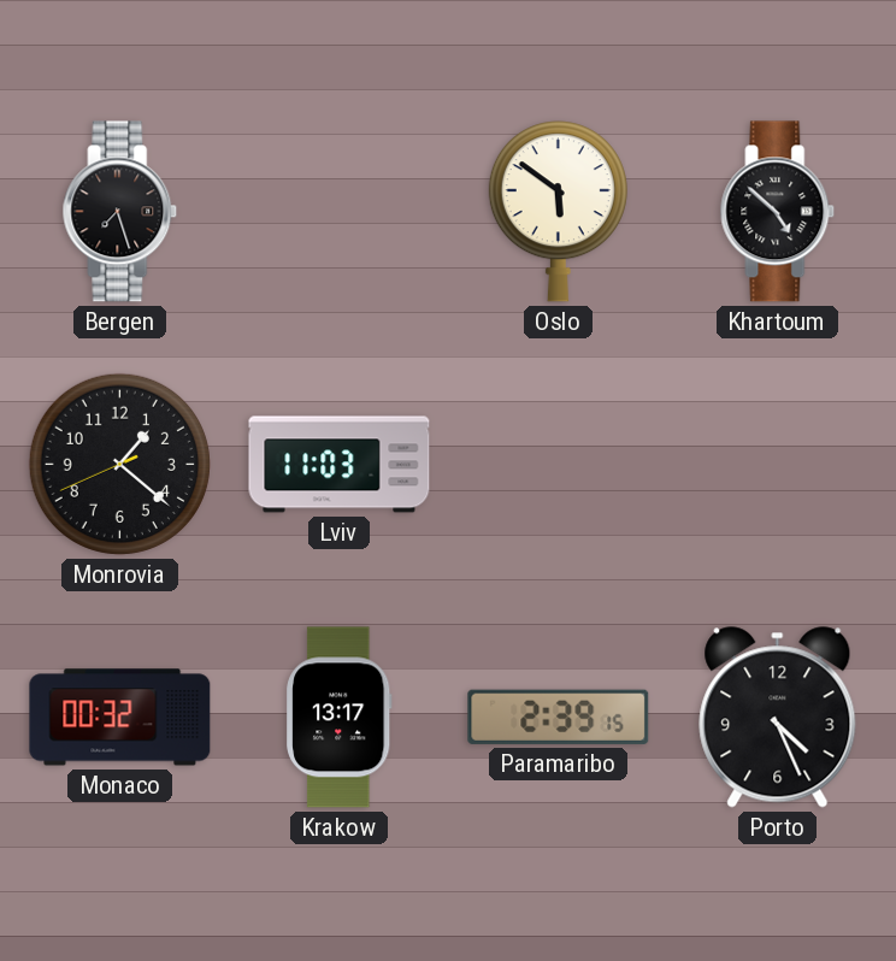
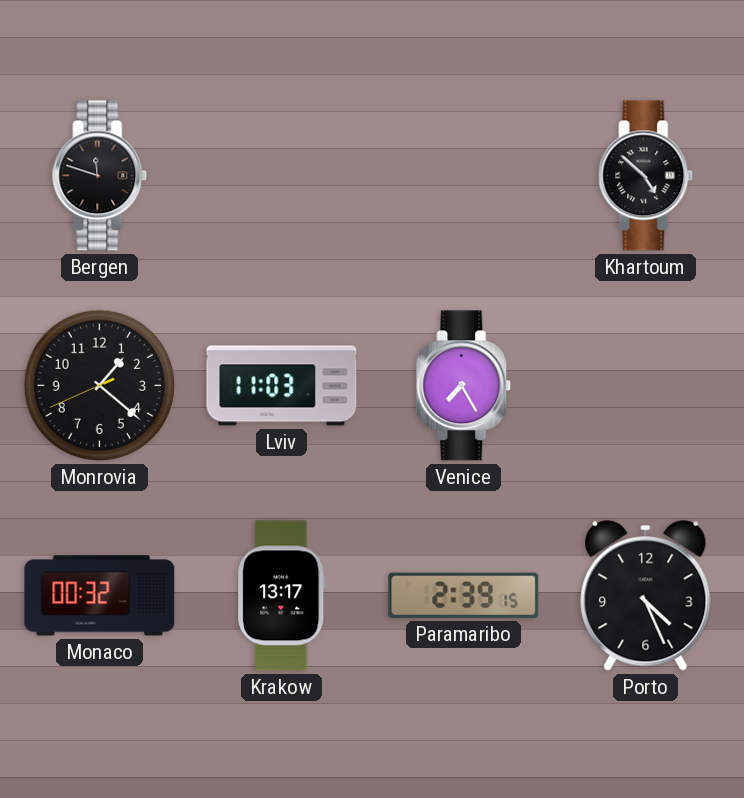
Bergen: 7:27 -> 11:48 (100, 176)
Oslo: 5:51 -> none (558, 212)
Venice: none -> 7:25 (464, 386)
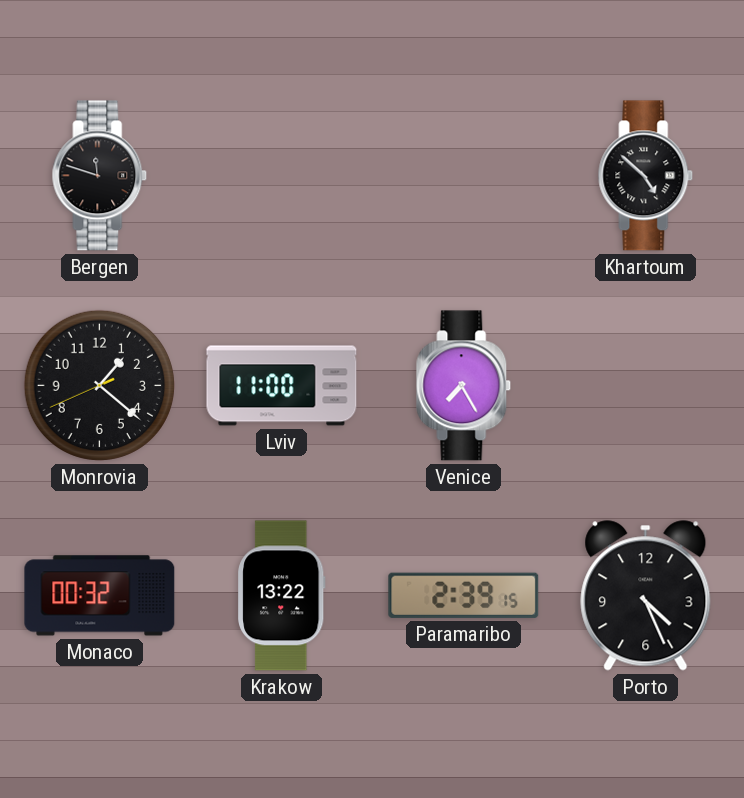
Lviv: 11:03 -> 11:00 (282, 386)
Krakow: 13:17 -> 13:22 (282, 596)
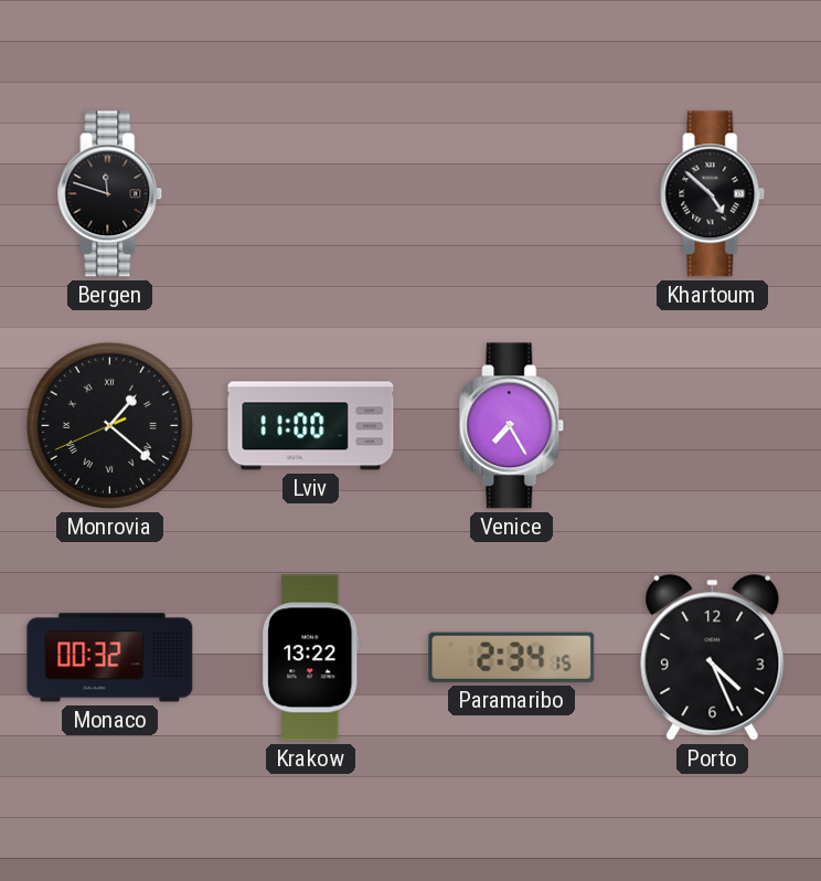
Monrovia numerals: Arabic -> Roman (109, 425)
Paramaribo: 2:39 -> 2:34 (512, 657)
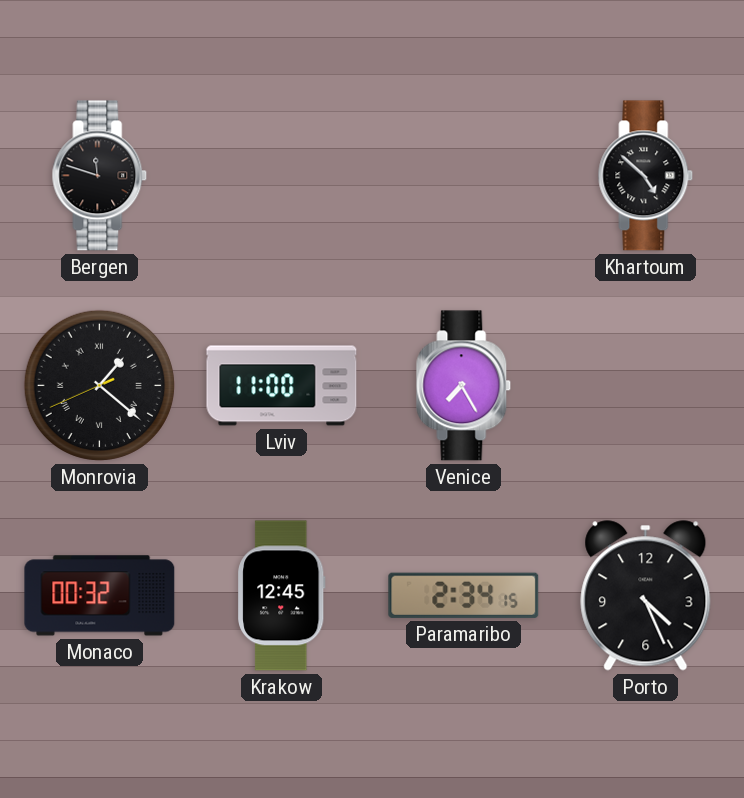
Krakow: 13:22 -> 12:45 (282, 596)
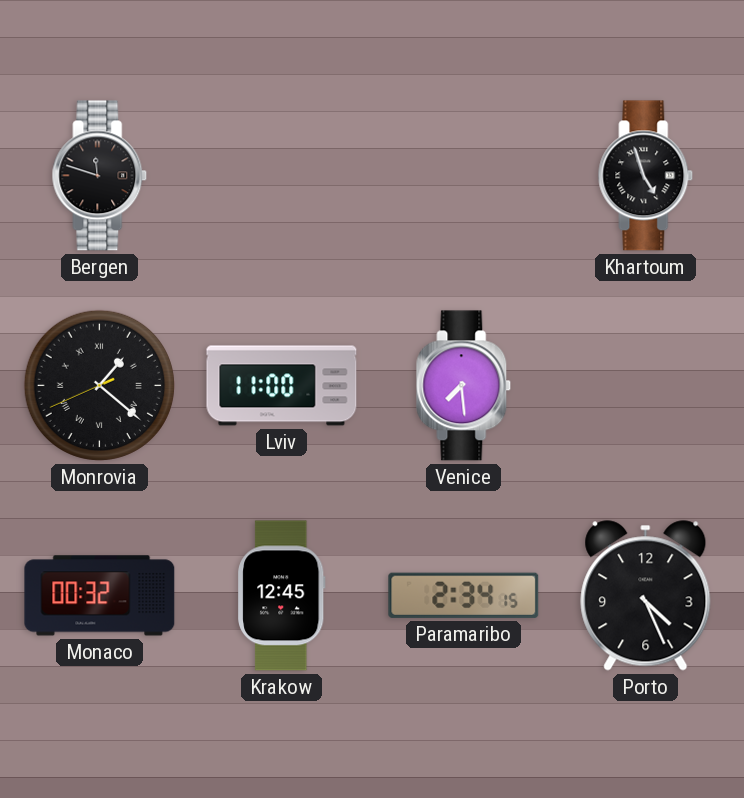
Khartoum: 4:52 -> 4:57 (646, 176)
Venice: 7:25 -> 7:29 (464, 386)
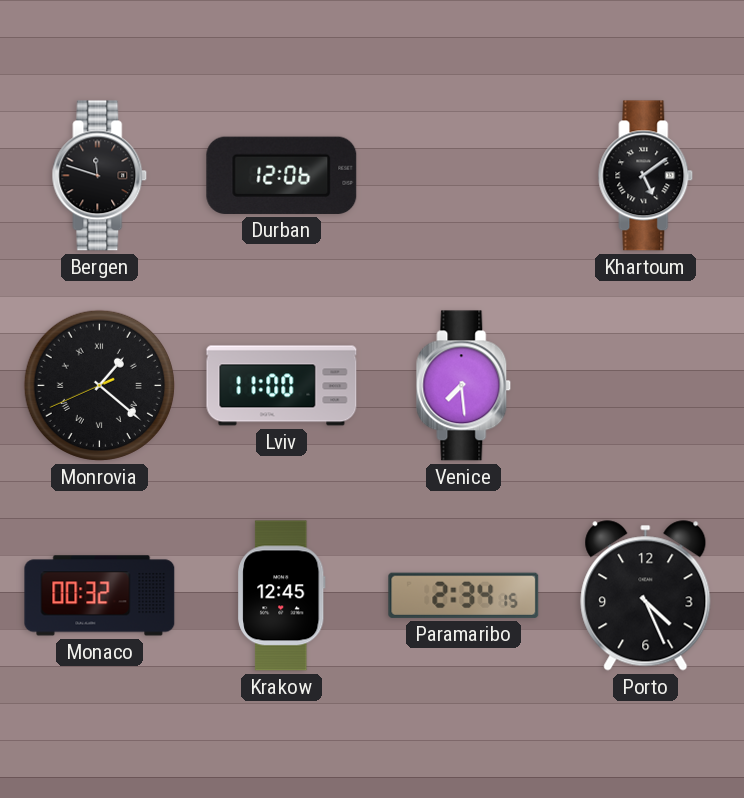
Durban: none -> 12:06 (282, 175)
Khartoum: 4:57 -> 5:09 (646, 176)
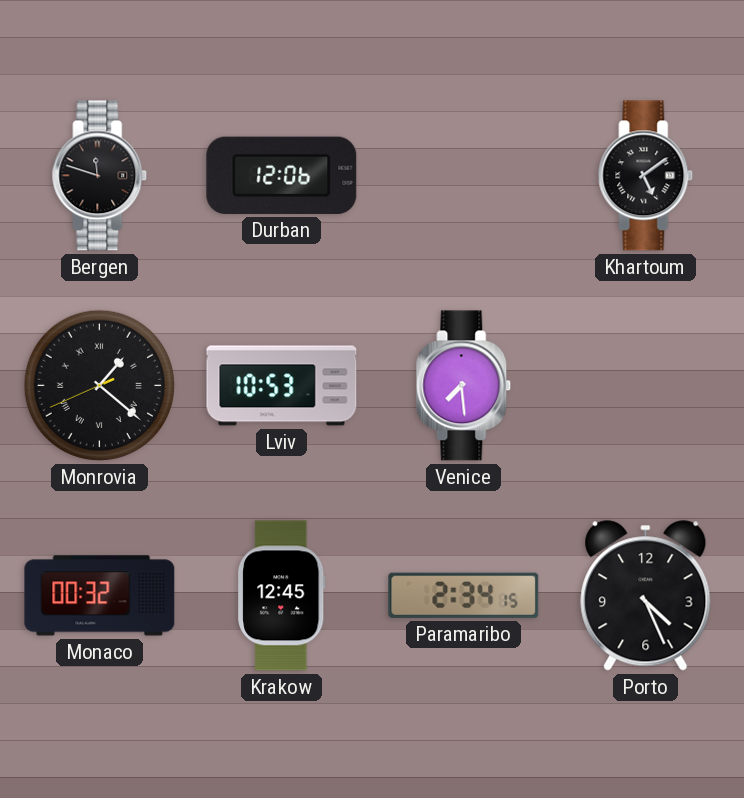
Lviv: 11:00 -> 10:53 (282, 386)
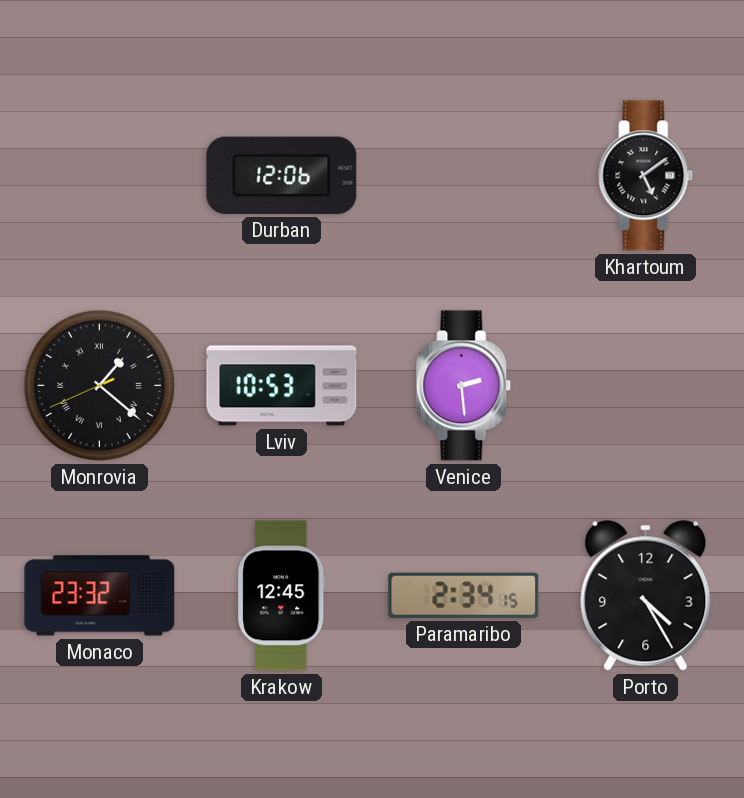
Bergen: 11:48 -> none (100, 176)
Venice: 7:29 -> 2:29 (464, 386)
Monaco: 00:32 -> 23:32 (100, 596)
Porto: 4:26 -> 4:25 (646, 596)
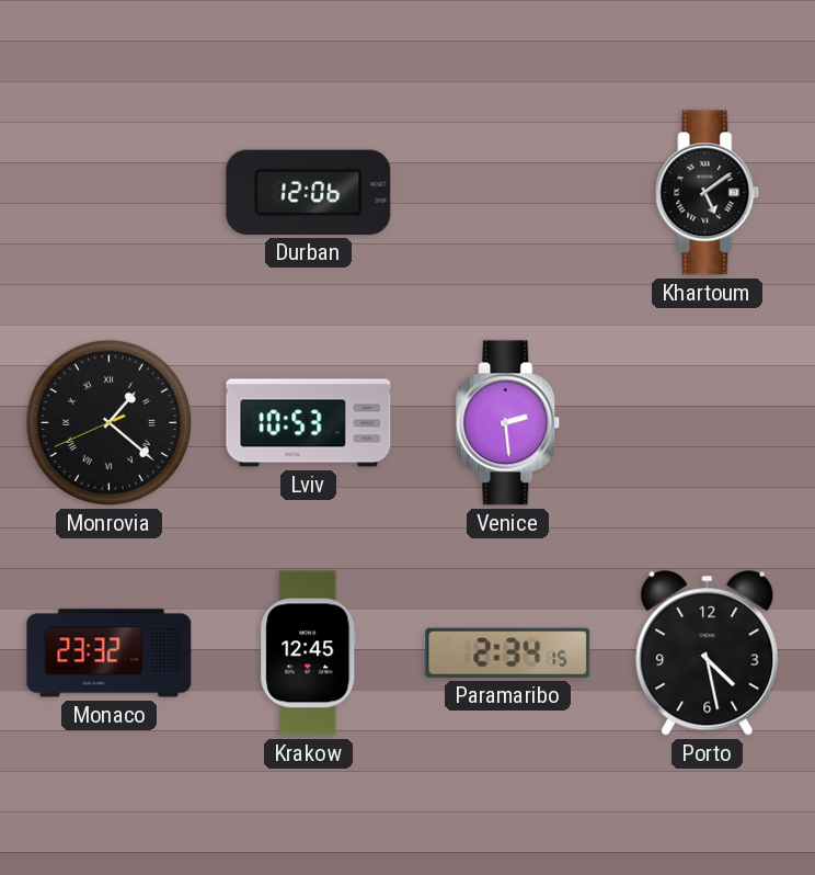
Porto: 4:25 -> 4:28 (708, 654)
